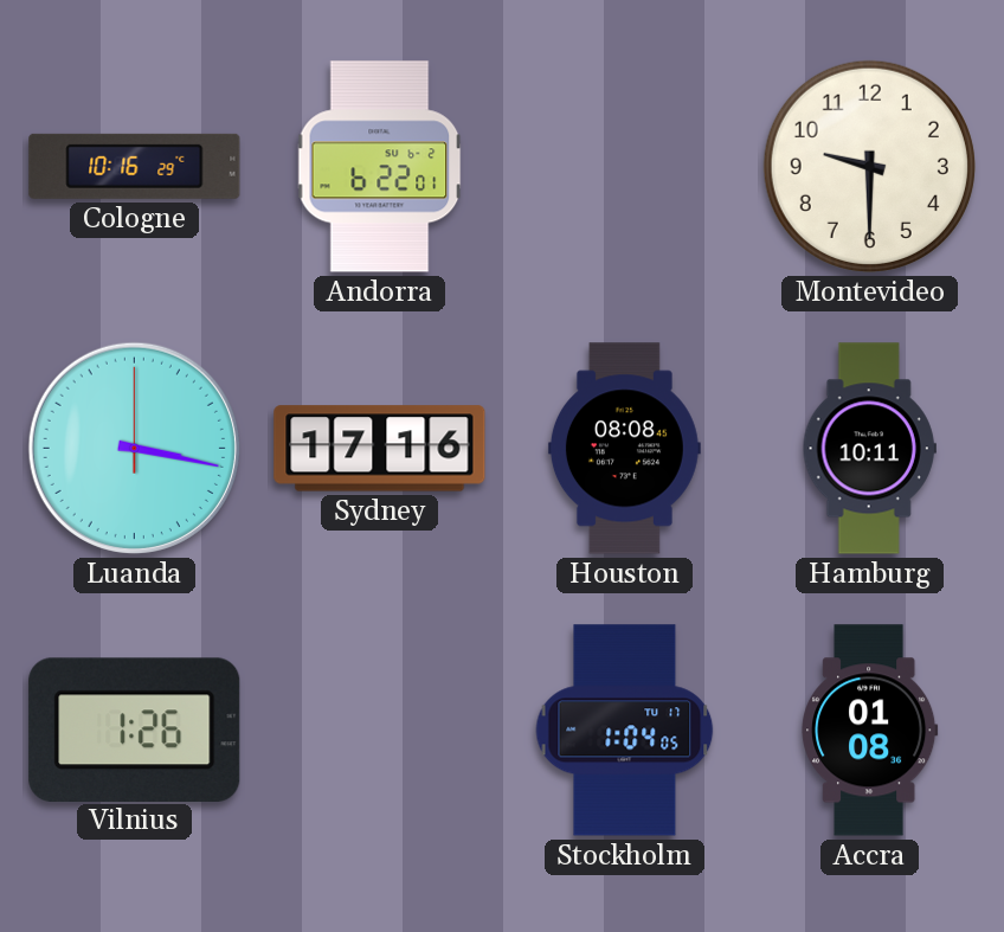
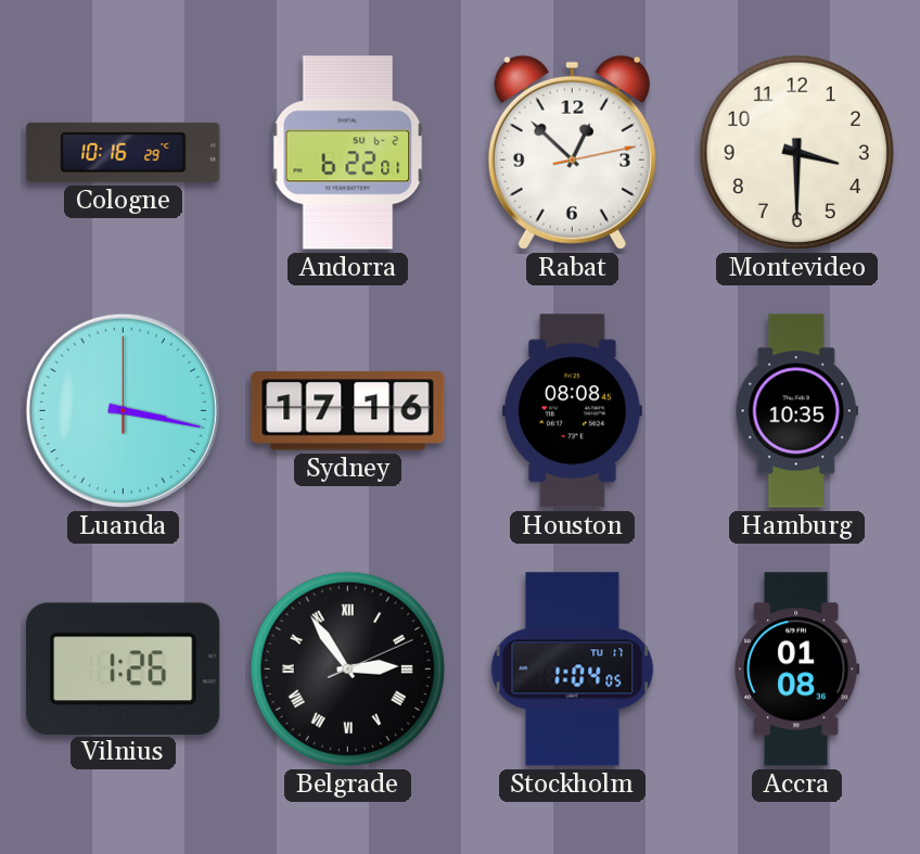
Rabat: none -> 12:52 (572, 152)
Montevideo: 9:30 -> 3:30 (796, 152)
Hamburg: 10:11 -> 10:35 (796, 411)
Belgrade: none -> 2:54 (347, 668)
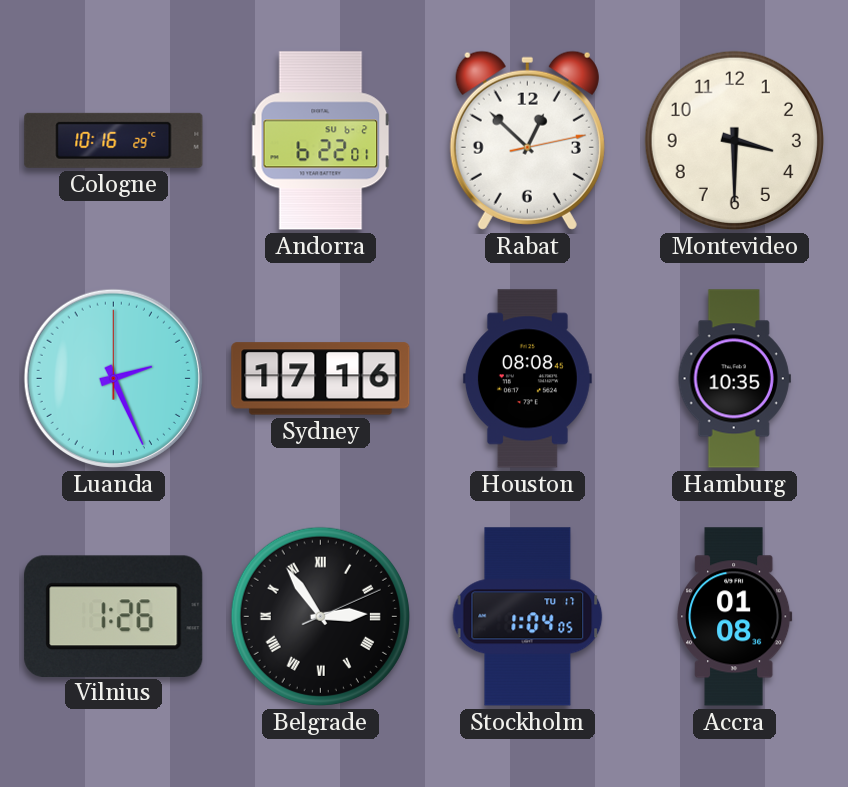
Luanda: 3:17 -> 2:26 (113, 378)
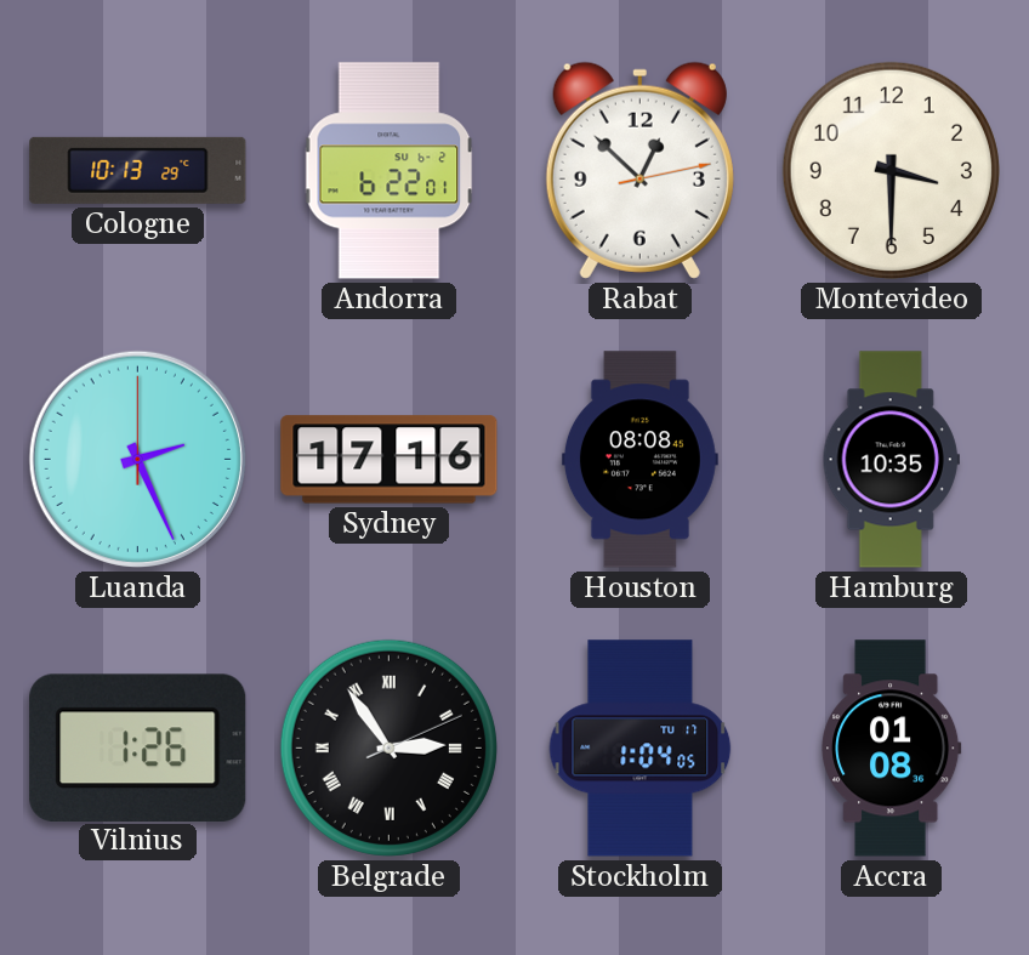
Cologne: 10:16 -> 10:13 (138, 170)
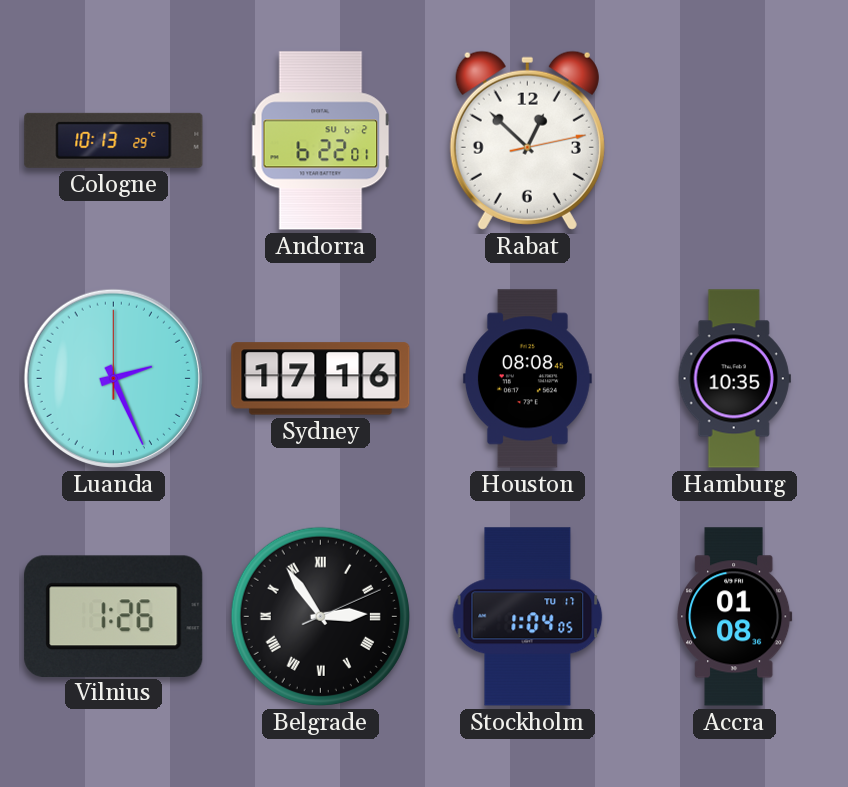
Montevideo: 3:30 -> none (891, 170)
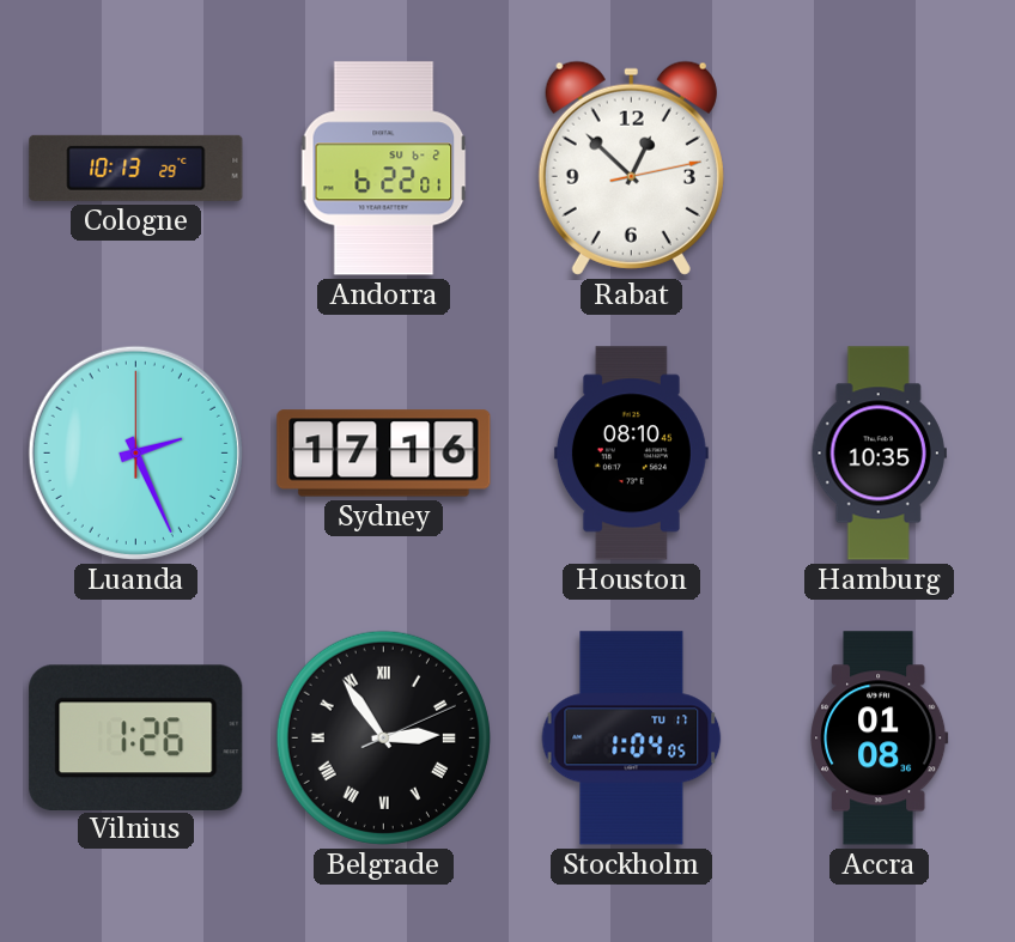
Houston: 08:08 -> 08:10 (631, 454)
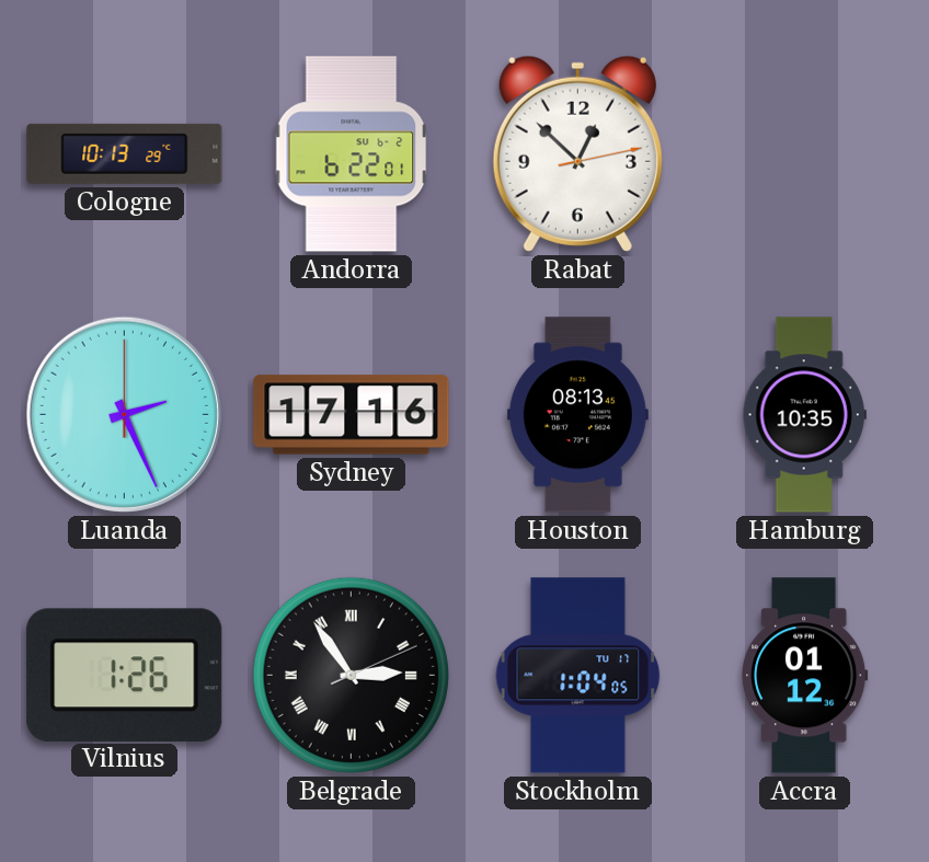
Houston: 08:10 -> 08:13 (577, 415)
Accra: 01:08 -> 01:12 (805, 676)
